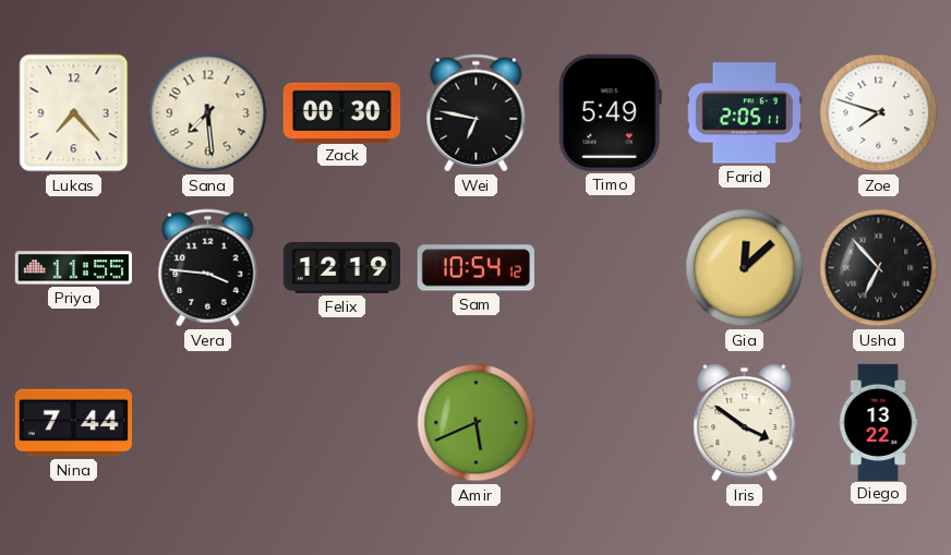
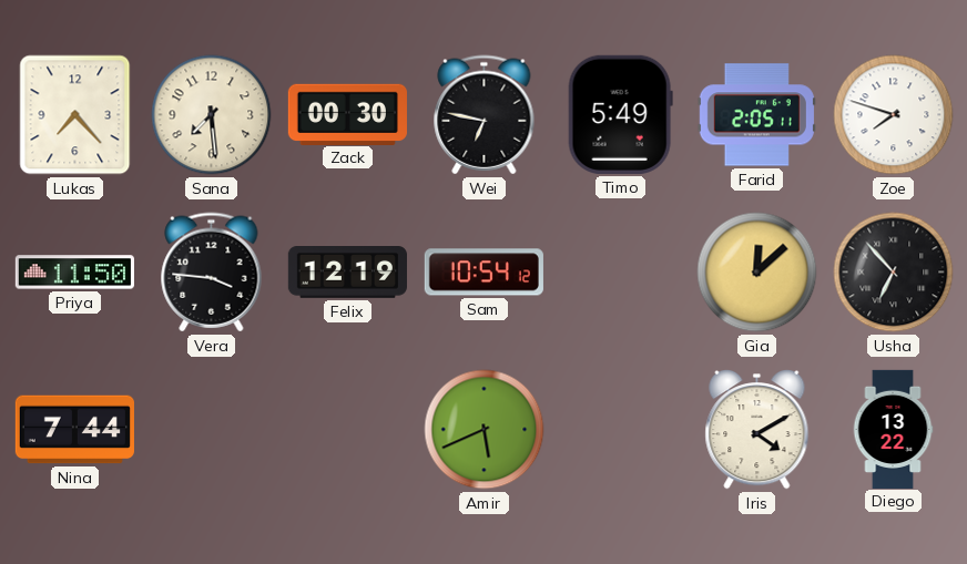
Priya: 11:55 -> 11:50 (74, 273)
Iris: 3:51 -> 4:10 (757, 430)
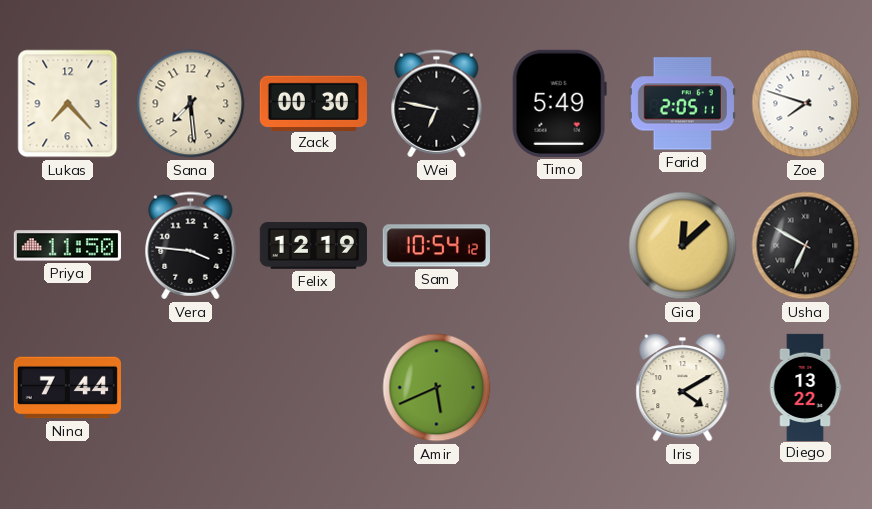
Usha: 6:53 -> 6:50 (806, 246)
